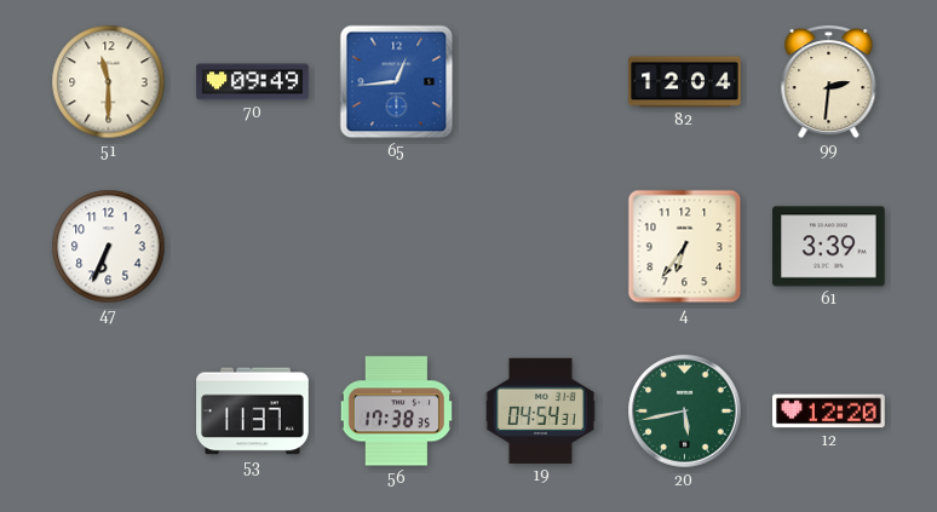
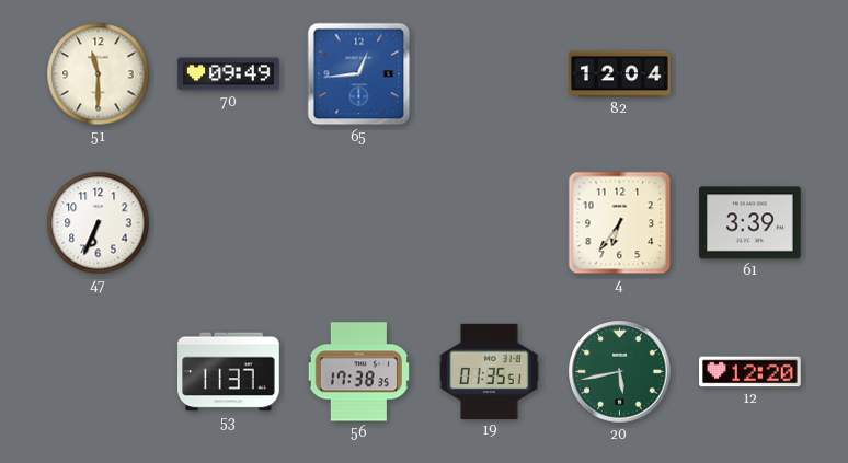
99: 2:31 -> none (829, 82)
19: 04:54 -> 01:35 (490, 371)
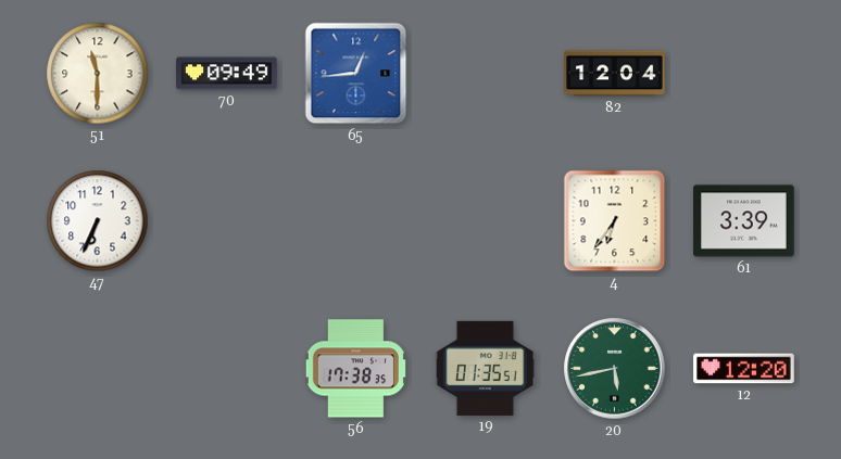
53: 11:37 -> none (229, 372)
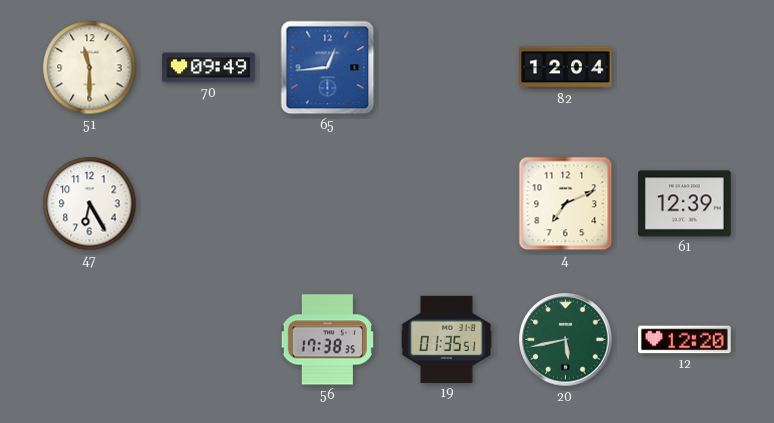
47: 6:34 -> 6:25 (90, 204)
4: 6:36 -> 7:11 (566, 204)
61: 3:39 -> 12:39 (685, 204)
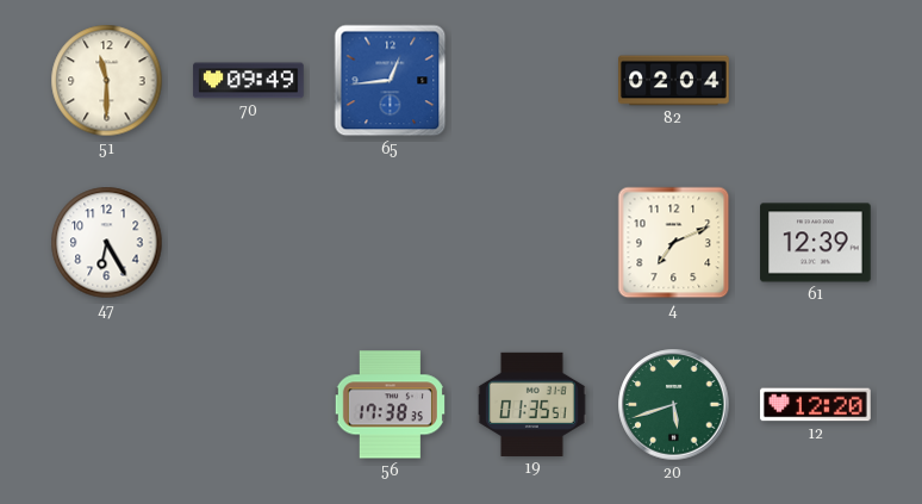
82: 12:04 -> 02:04 (674, 81)
20: 5:43 -> 5:42 (674, 405)
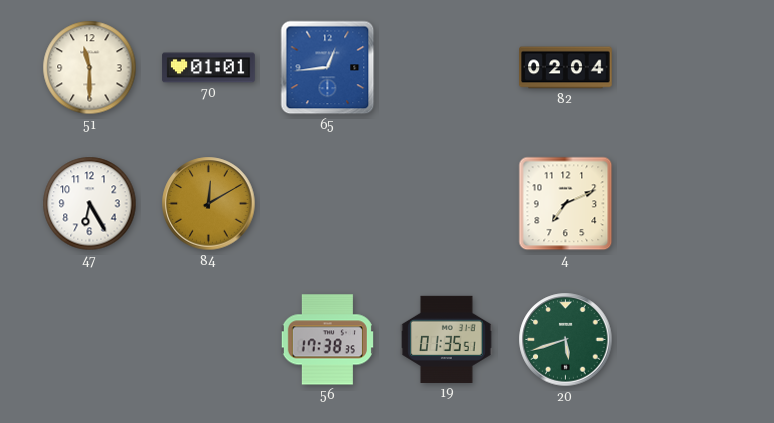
70: 09:49 -> 01:01 (209, 68)
84: none -> 12:10 (209, 204)
61: 12:39 -> none (816, 243)
12: 12:20 -> none (816, 405)
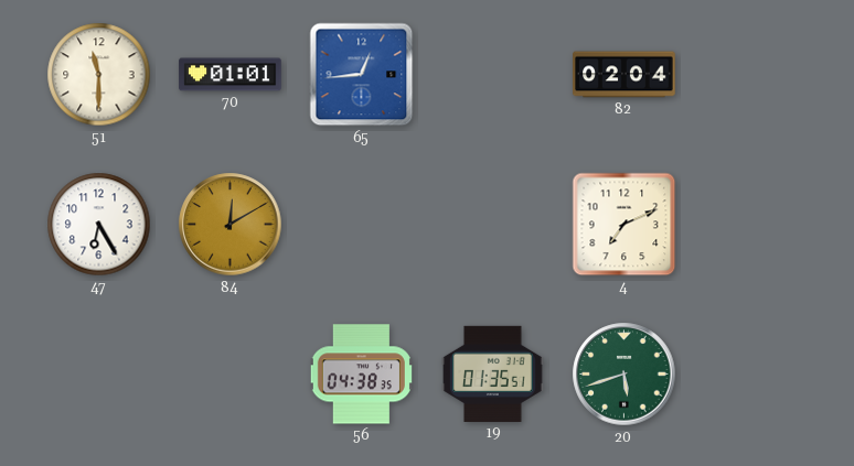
56: 17:38 -> 04:38 (361, 375)
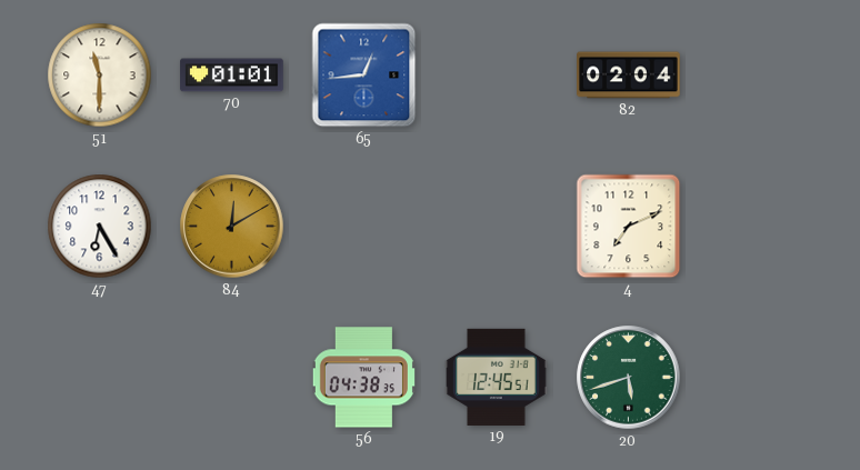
19: 01:35 -> 12:45 (497, 377)
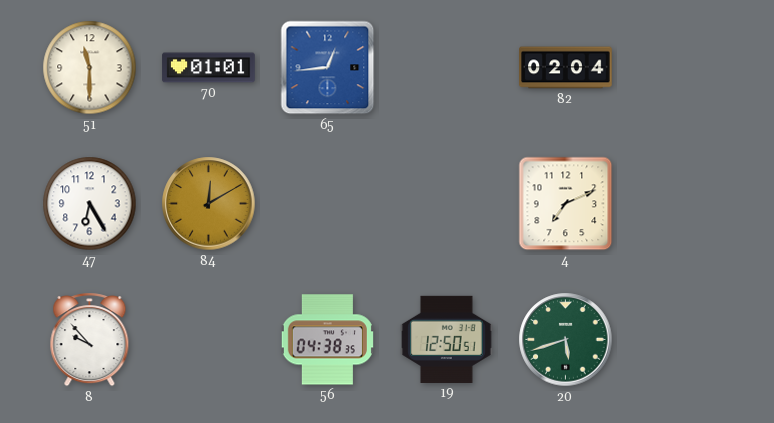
8: none -> 9:53 (90, 340)
19: 12:45 -> 12:50 (447, 339)
